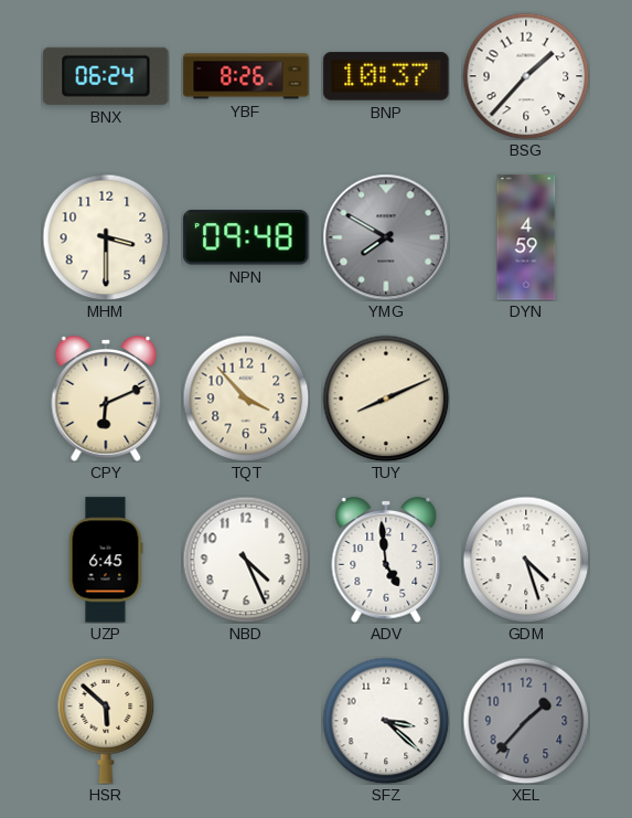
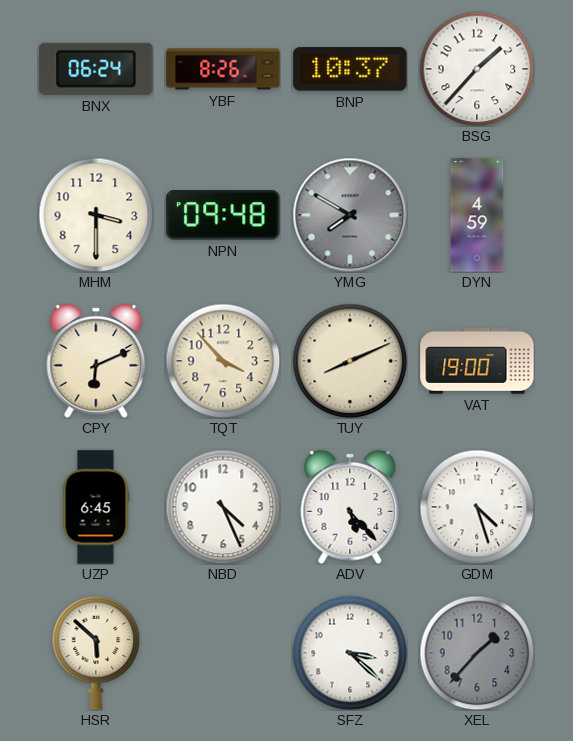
VAT: none -> 19:00 (477, 362)
ADV: 4:59 -> 5:23 (350, 508)
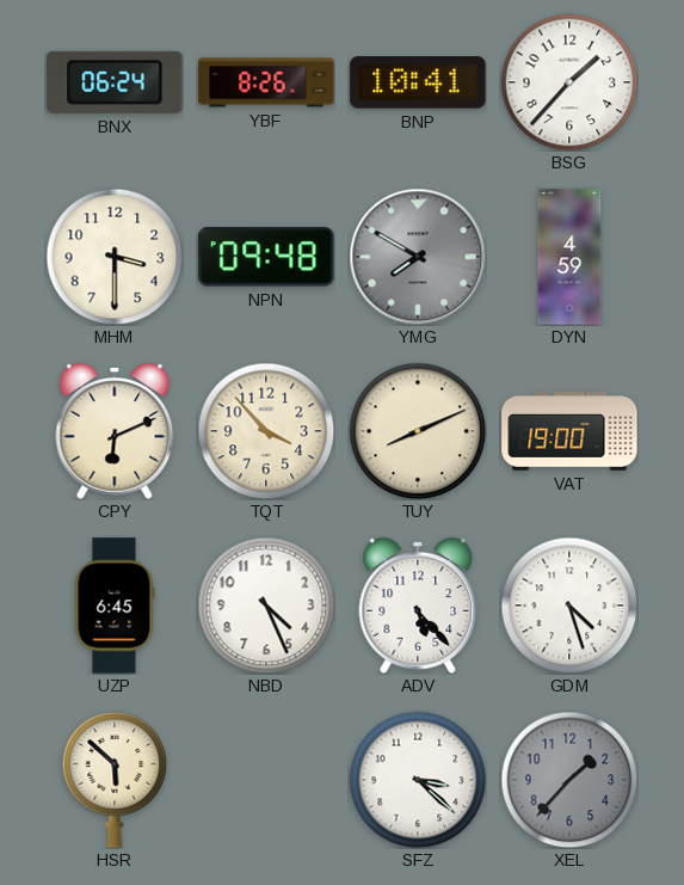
BNP: 10:37 -> 10:41 (418, 82)
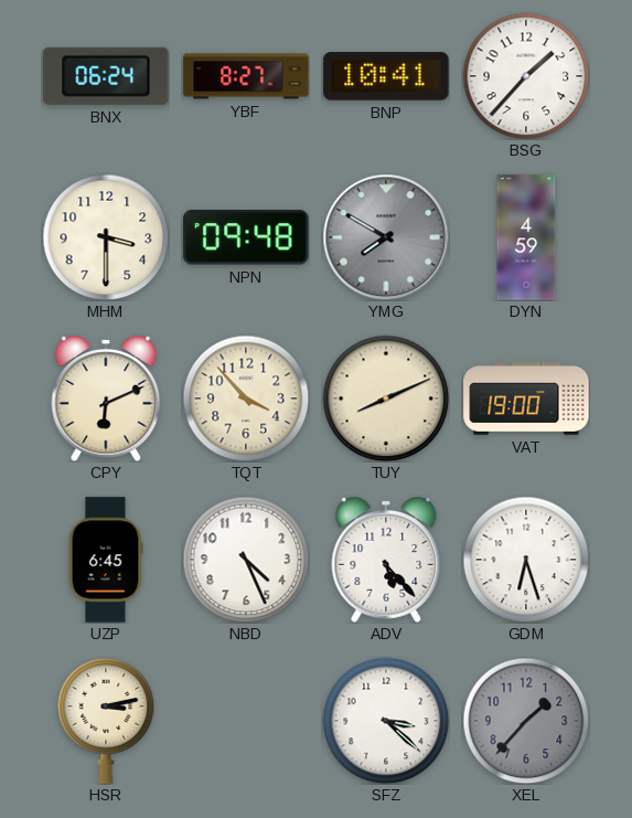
YBF: 8:26 -> 8:27 (246, 76)
GDM: 4:27 -> 6:27 (526, 560)
HSR: 5:52 -> 3:13 (106, 721)
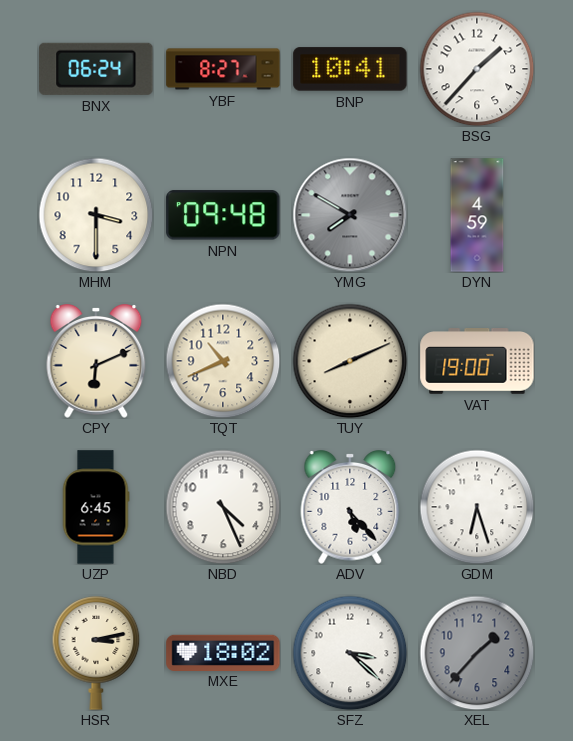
TQT: 3:53 -> 10:41 (223, 361)
MXE: none -> 18:02 (223, 652)
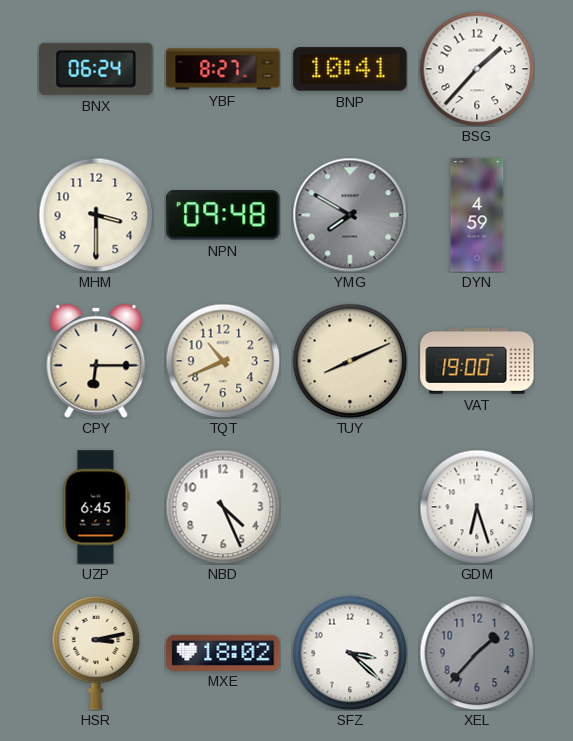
CPY: 6:11 -> 6:15 (96, 362)
ADV: 5:23 -> none (350, 508)
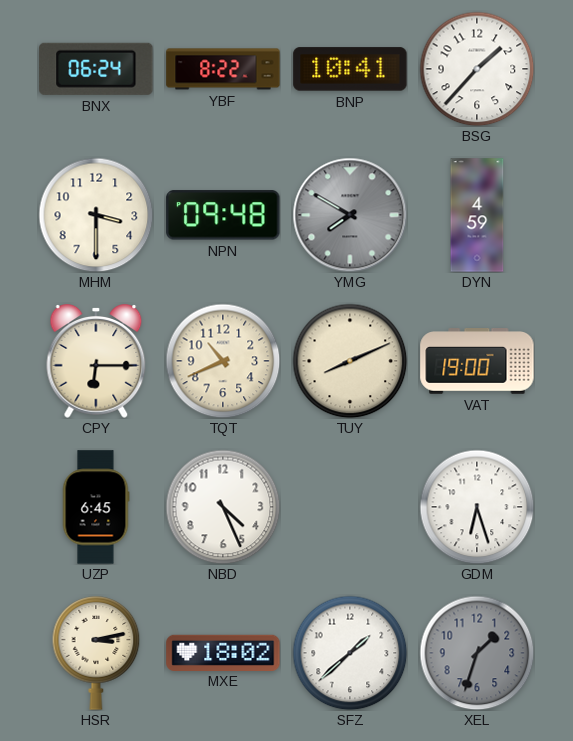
YBF: 8:27 -> 8:22 (223, 69)
SFZ: 3:22 -> 1:38 (350, 653)
XEL: 1:37 -> 1:33 (477, 653)
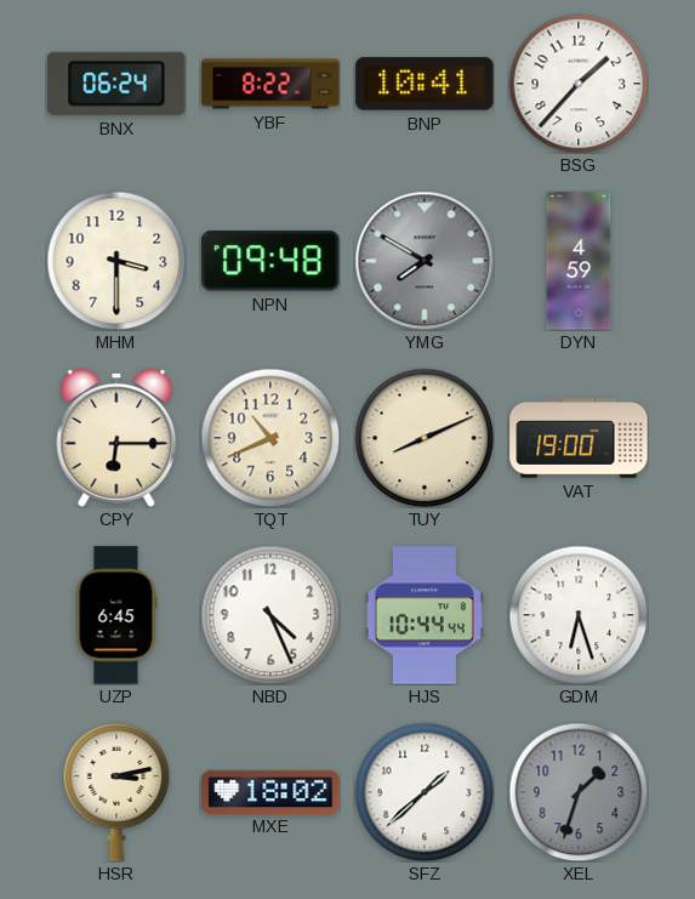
HJS: none -> 10:44 (425, 615)
